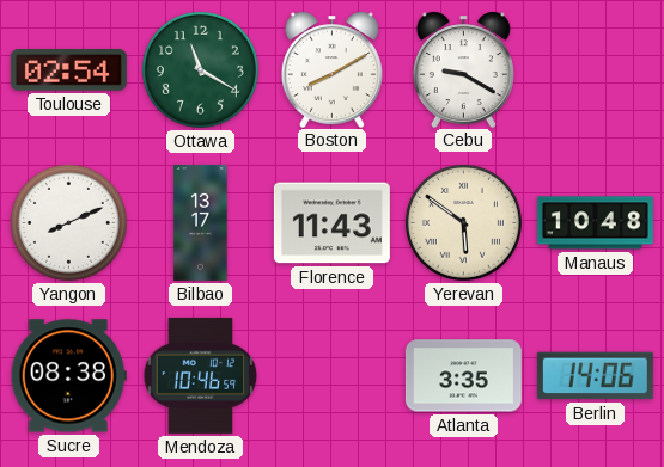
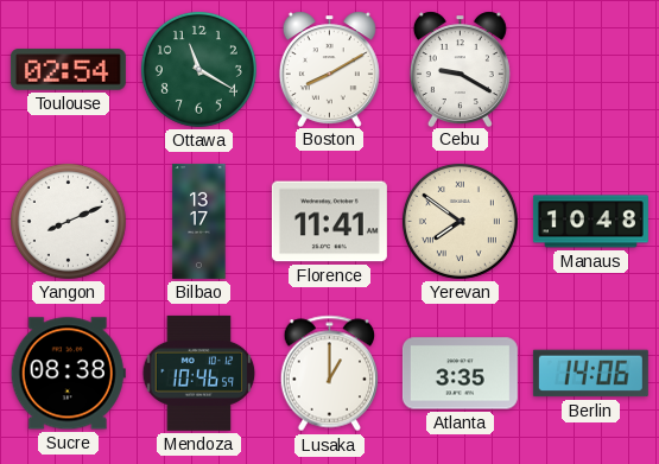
Florence: 11:43 -> 11:41 (329, 222)
Yerevan: 5:51 -> 7:51 (460, 221)
Lusaka: none -> 1:00 (330, 374)
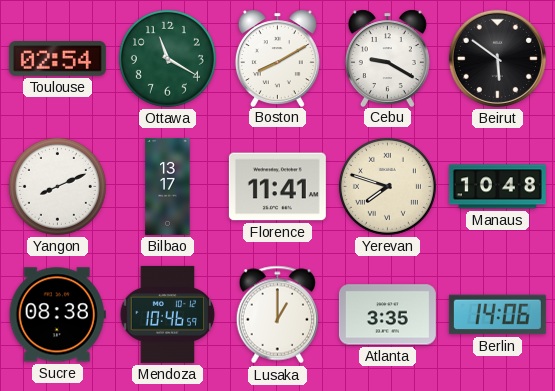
Beirut: none -> 5:51 (497, 58)
Yerevan: 7:51 -> 7:48 (387, 186)
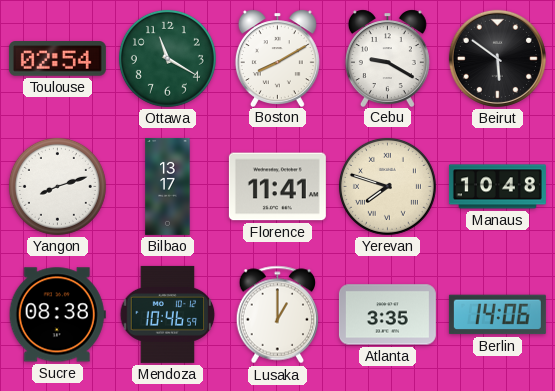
Yangon: 8:11 -> 8:12 (57, 186)
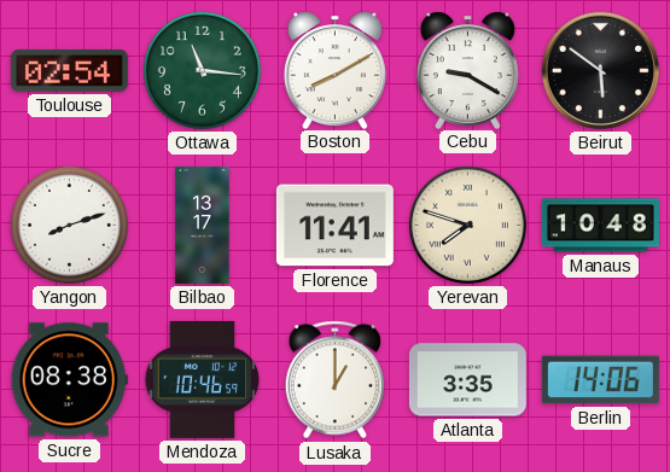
Ottawa: 11:20 -> 11:16 (202, 70)
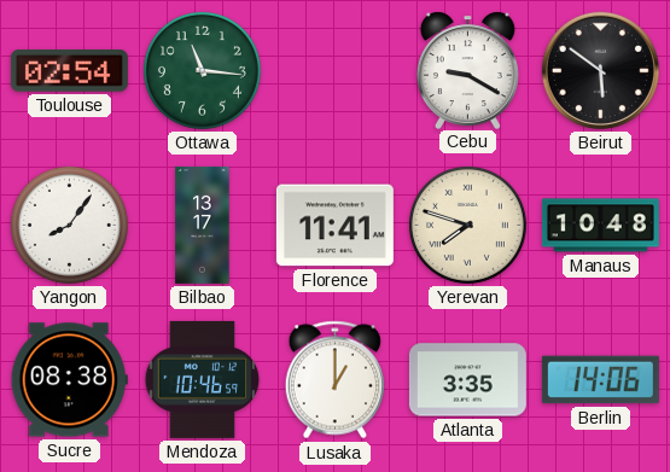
Boston: 8:10 -> none (334, 70)
Yangon: 8:12 -> 8:06 (69, 225)
